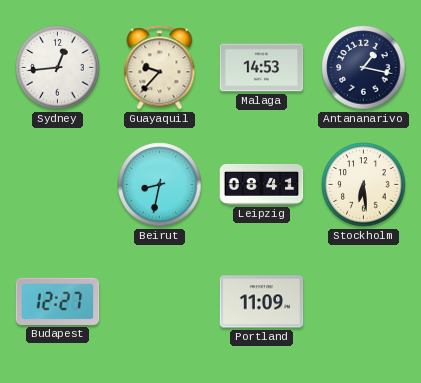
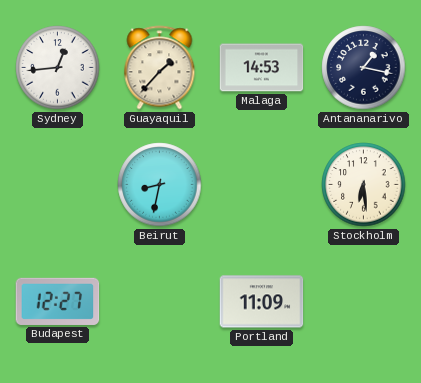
Guayaquil: 9:37 -> 1:37 (160, 68)
Leipzig: 08:41 -> none (262, 185)
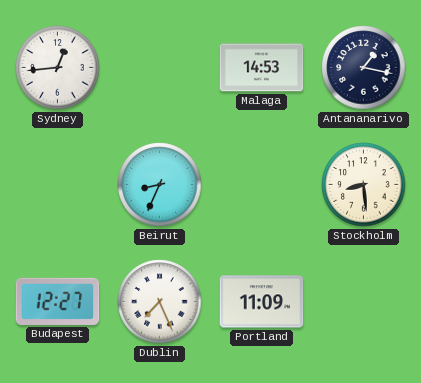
Guayaquil: 1:37 -> none (160, 68)
Beirut: 8:32 -> 8:34 (160, 185)
Stockholm: 6:29 -> 8:29 (364, 185)
Dublin: none -> 7:26 (160, 302)
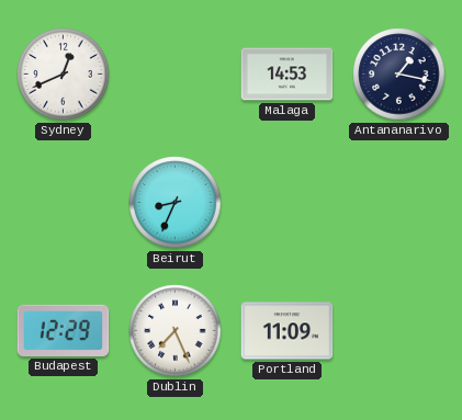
Sydney: 12:44 -> 12:41 (64, 75)
Stockholm: 8:29 -> none (364, 185)
Budapest: 12:27 -> 12:29 (64, 330)
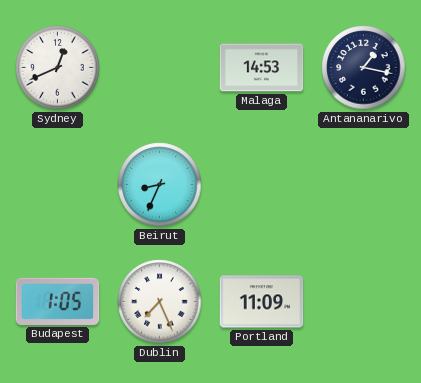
Budapest: 12:29 -> 1:05 (58, 301)
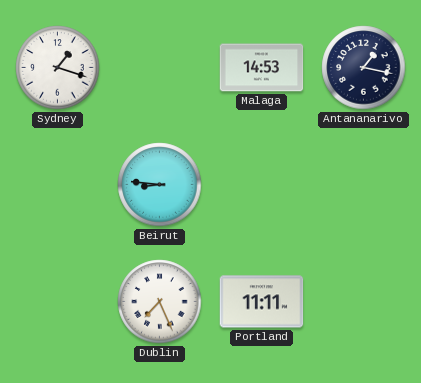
Sydney: 12:41 -> 1:18 (58, 68)
Beirut: 8:34 -> 8:46 (160, 185)
Budapest: 1:05 -> none (58, 301)
Portland: 11:09 -> 11:11 (262, 302)
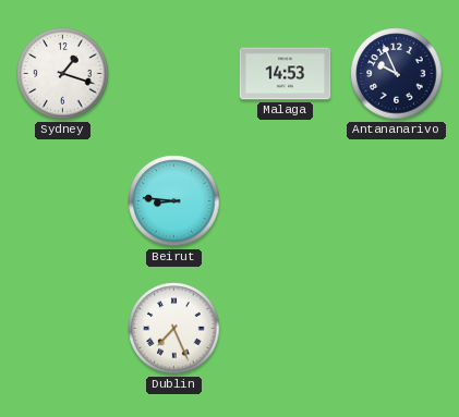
Antananarivo: 1:17 -> 9:56 (397, 74)
Portland: 11:11 -> none (262, 302)
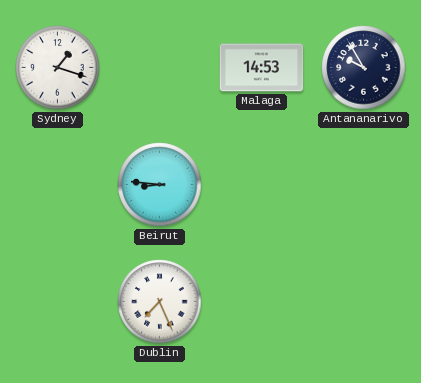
Antananarivo: 9:56 -> 9:55 (364, 68)
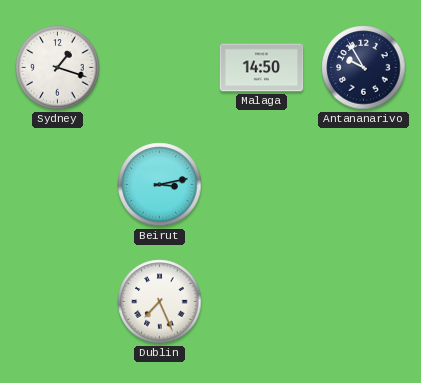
Malaga: 14:53 -> 14:50 (262, 68)
Beirut: 8:46 -> 3:13 (160, 185)
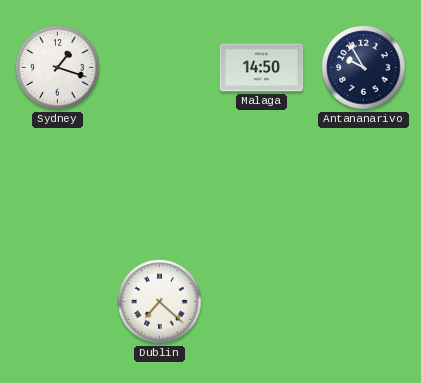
Beirut: 3:13 -> none (160, 185)
Dublin: 7:26 -> 7:22 (160, 302)
